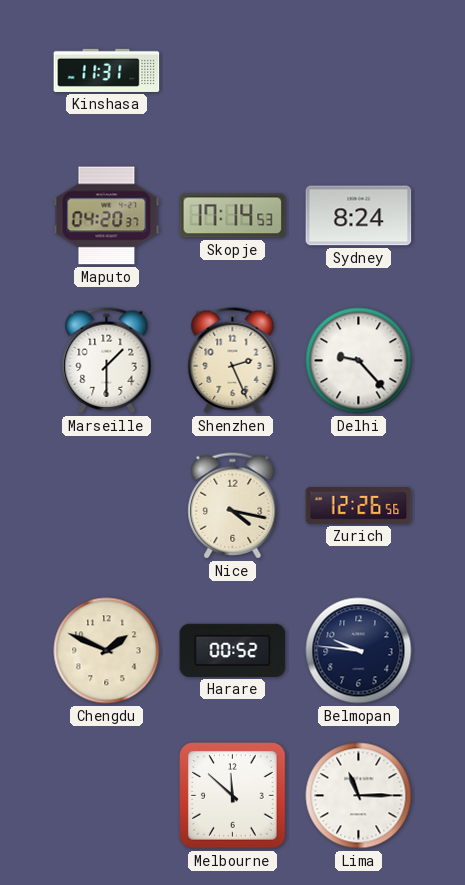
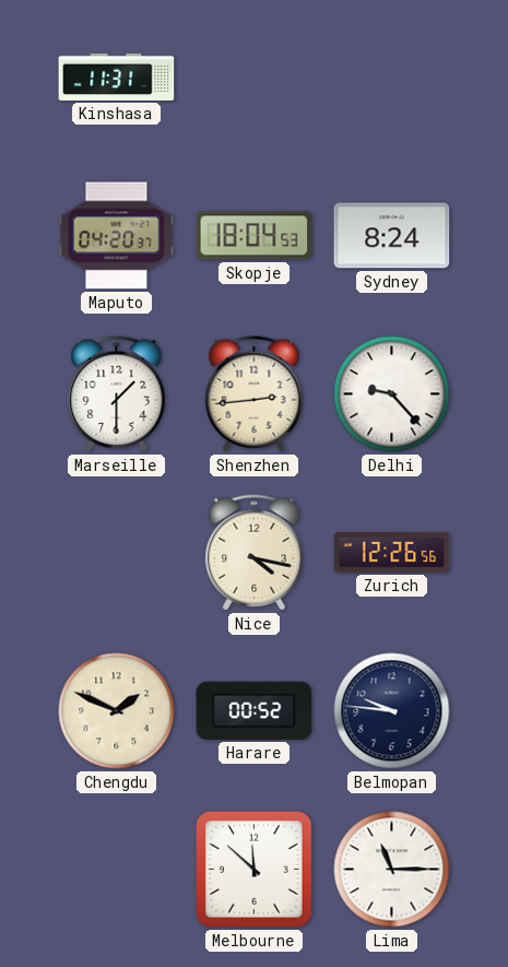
Skopje: 17:14 -> 18:04 (255, 236)
Shenzhen: 2:26 -> 2:44 (255, 394)
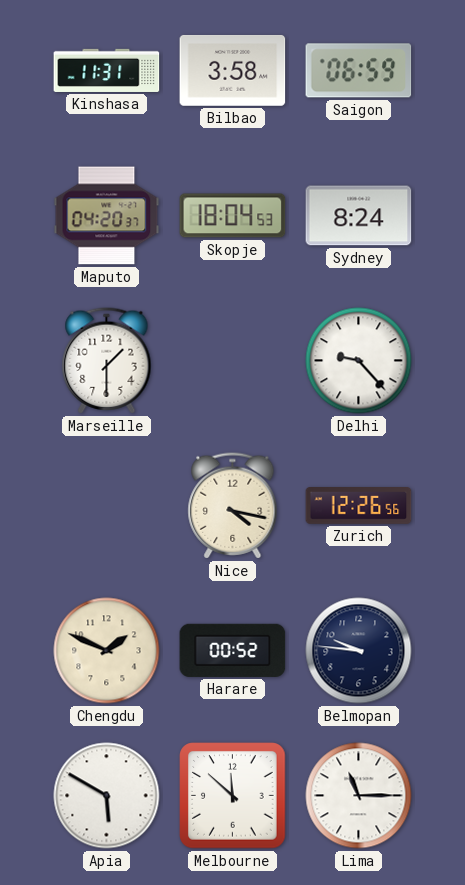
Bilbao: none -> 3:58 (233, 70)
Saigon: none -> 06:59 (359, 71)
Shenzhen: 2:44 -> none (255, 394)
Apia: none -> 5:50 (107, 796)
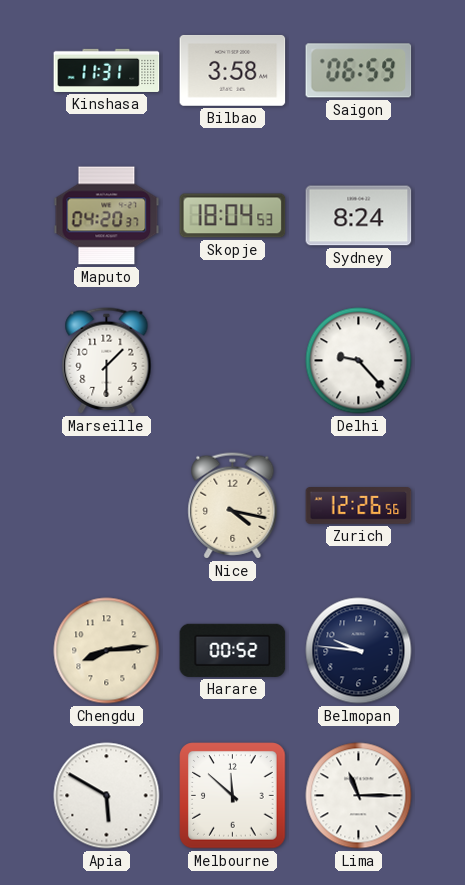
Chengdu: 1:49 -> 8:14 (107, 651)
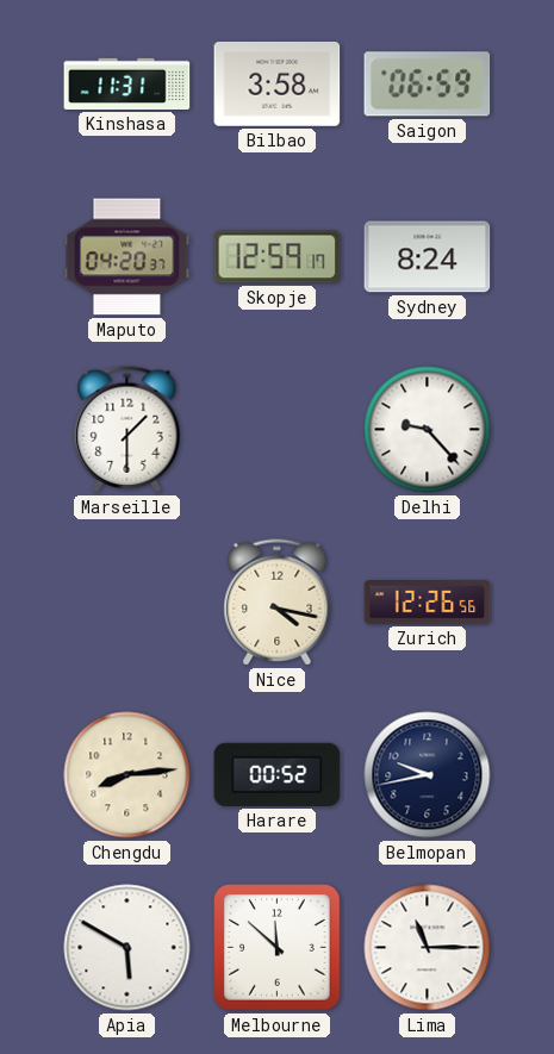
Skopje: 18:04 -> 12:59 (278, 257)
Belmopan: 9:46 -> 9:43 (428, 775)
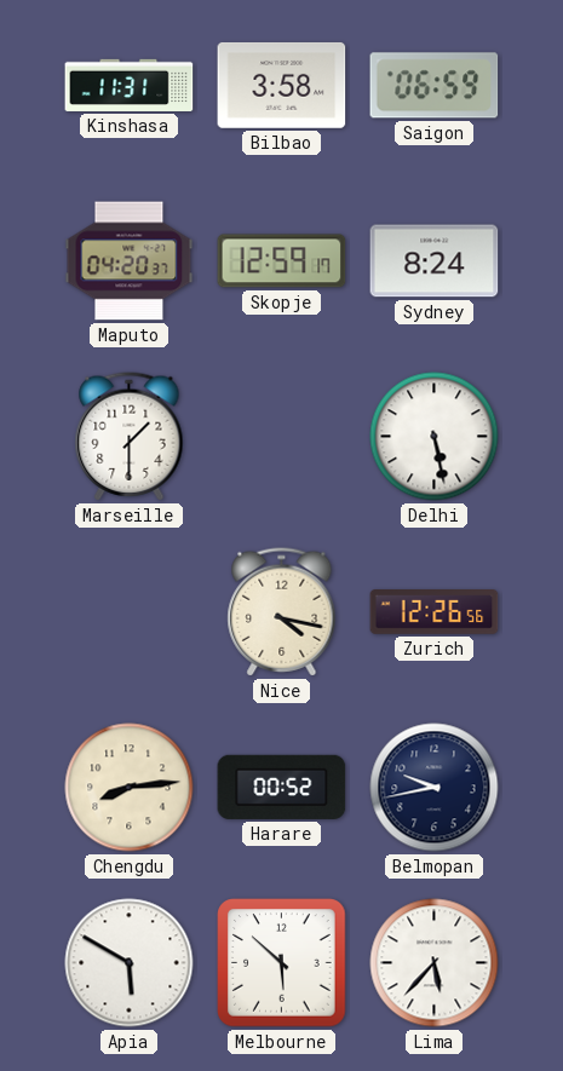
Delhi: 9:23 -> 5:28 (435, 437)
Melbourne: 11:52 -> 5:52 (282, 963)
Lima: 11:15 -> 5:37 (435, 963)
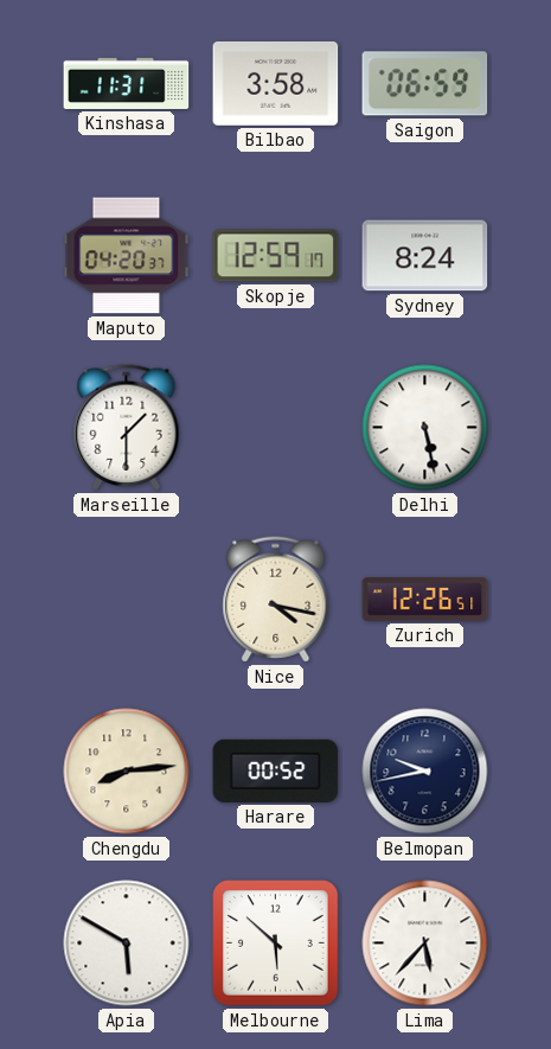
Zurich: 12:26:56 -> 12:26:51 (425, 600)
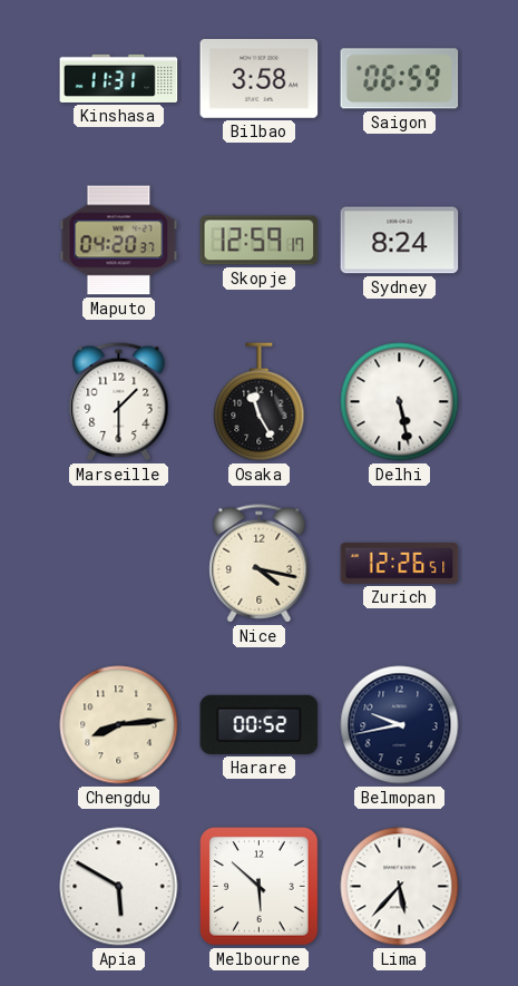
Osaka: none -> 11:25 (260, 402)
